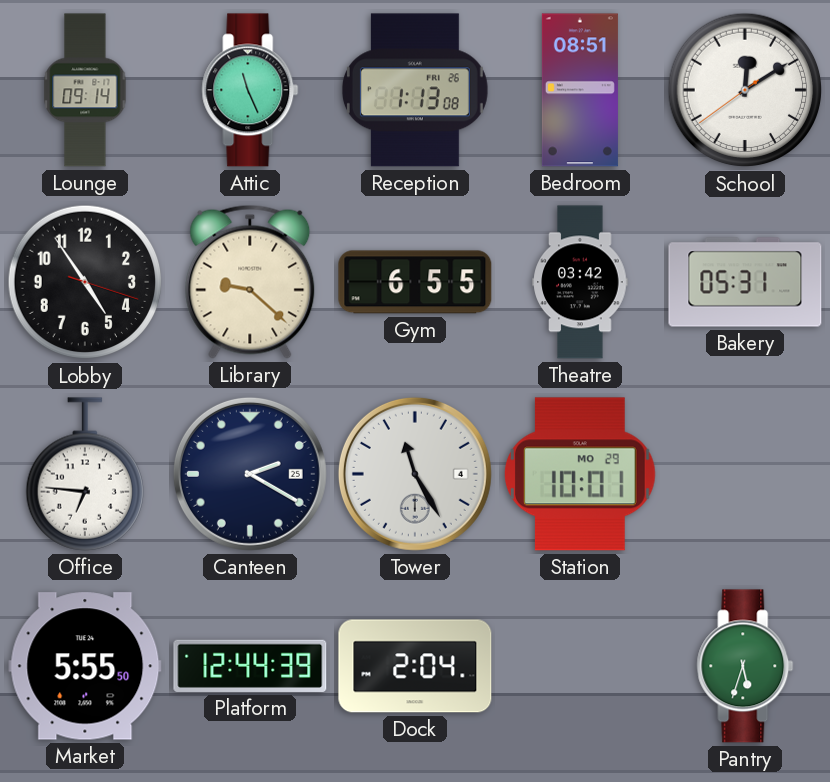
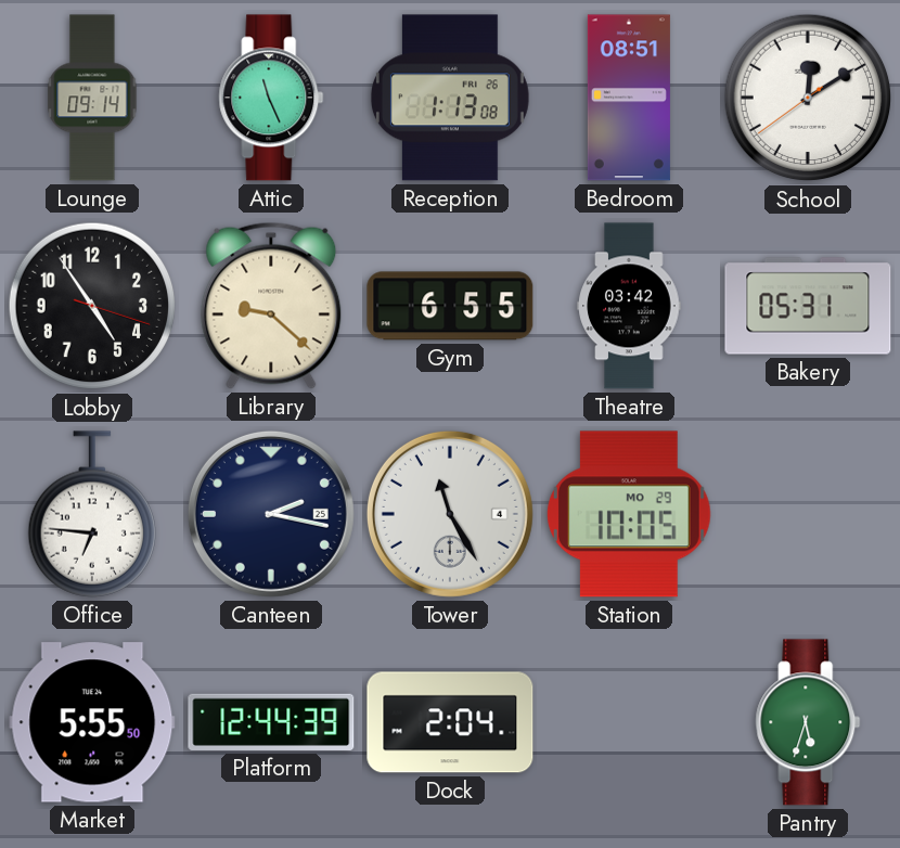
Canteen: 2:20 -> 2:17 (271, 514)
Station: 10:01 -> 10:05 (629, 514)
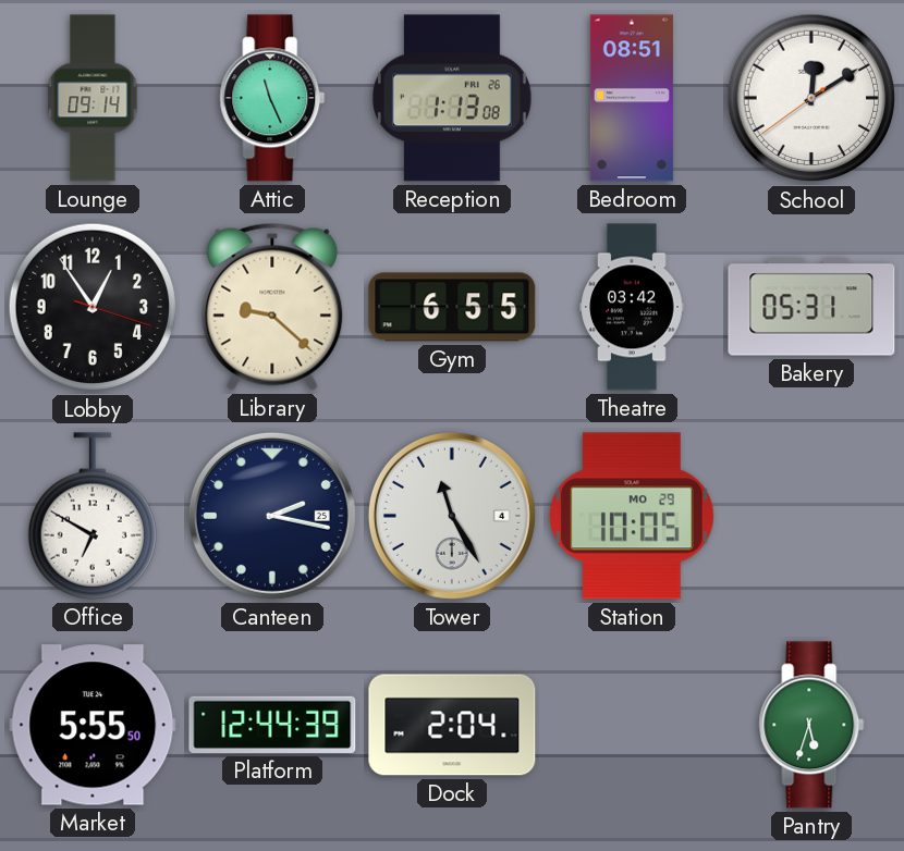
Lobby: 4:54 -> 12:54 (93, 307)
Office: 6:46 -> 6:50 (91, 516)
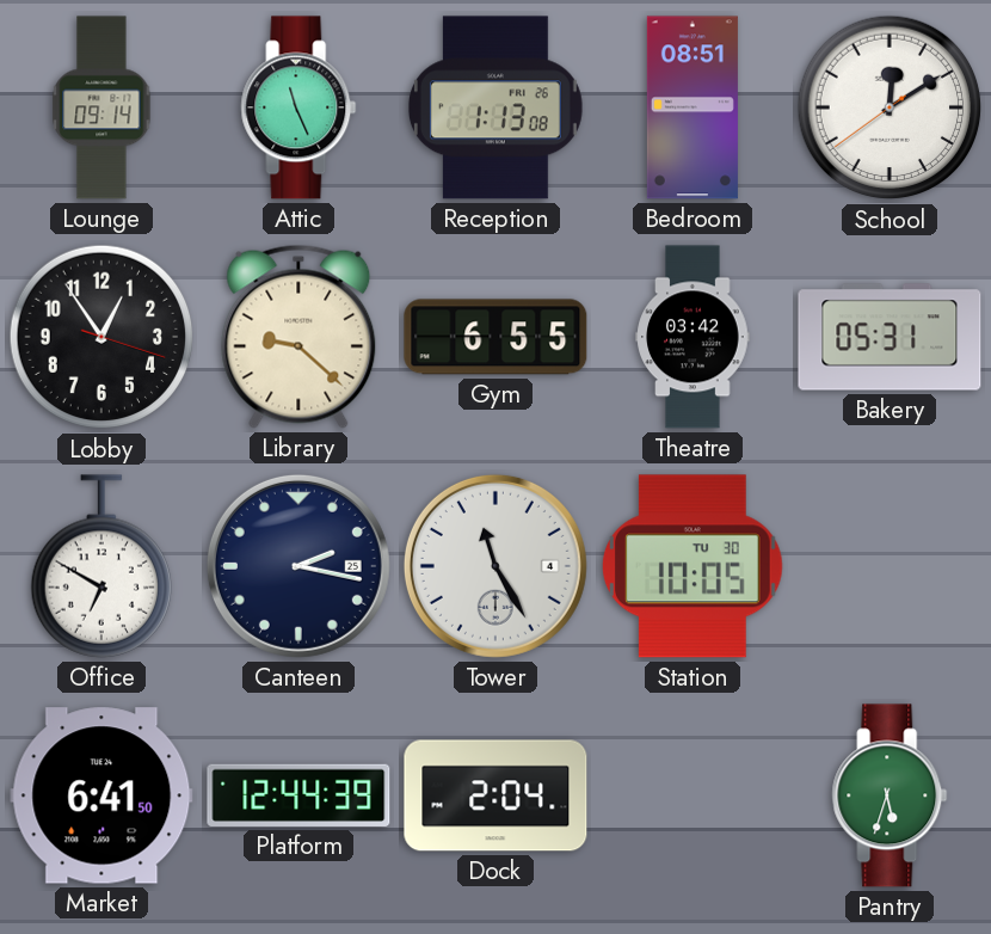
Station date: MO 29 -> TU 30 (693, 566)
Market: 5:55 -> 6:41 (101, 795)
